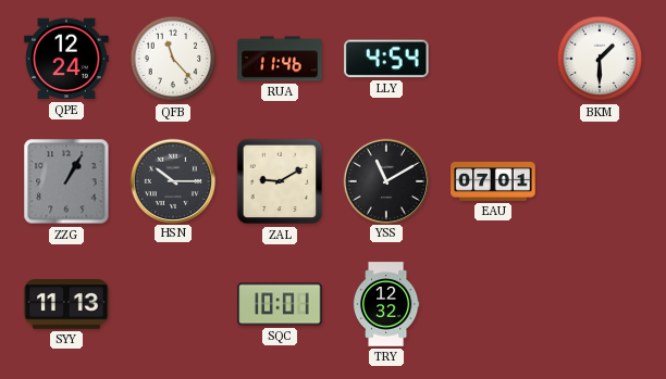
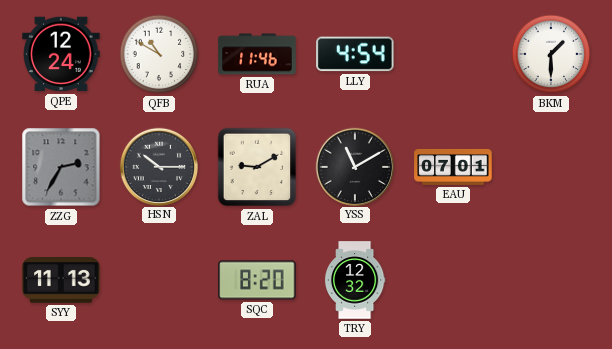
QFB: 11:23 -> 10:50 (159, 54)
ZZG: 1:05 -> 2:35 (61, 167)
SQC: 10:01 -> 8:20 (257, 280)
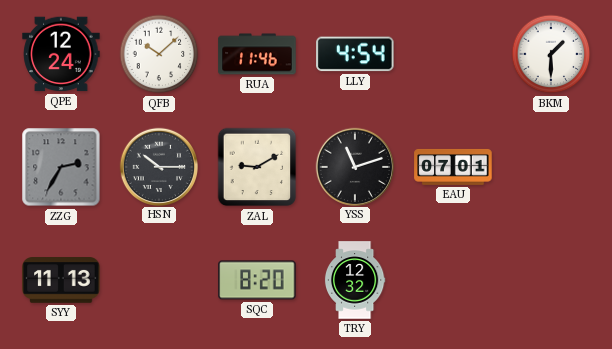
QFB: 10:50 -> 10:08 (159, 54)
YSS: 11:10 -> 11:12 (354, 166)
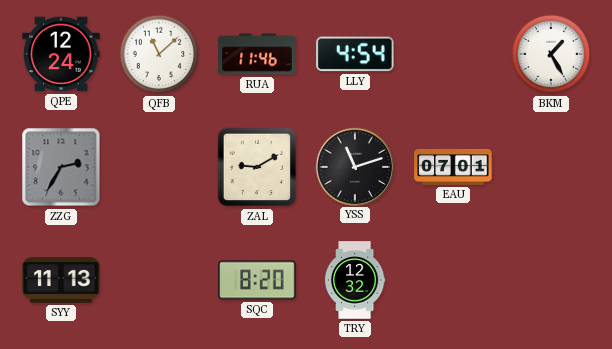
QFB: 10:08 -> 11:08 (159, 54)
BKM: 1:30 -> 1:25 (551, 54)
HSN: 10:15 -> none (158, 166)
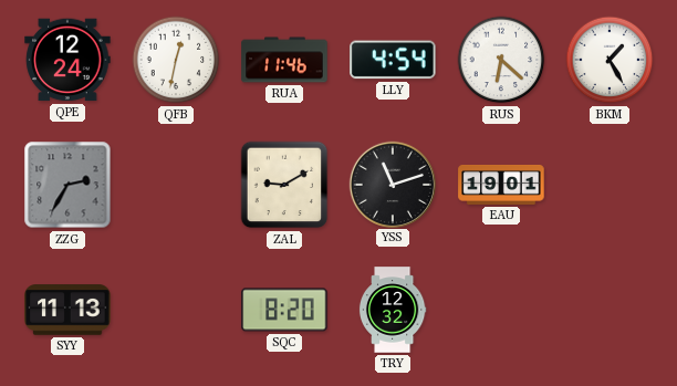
QFB: 11:08 -> 12:32 (176, 60)
RUS: none -> 6:22 (501, 60)
EAU: 07:01 -> 19:01 (501, 185)
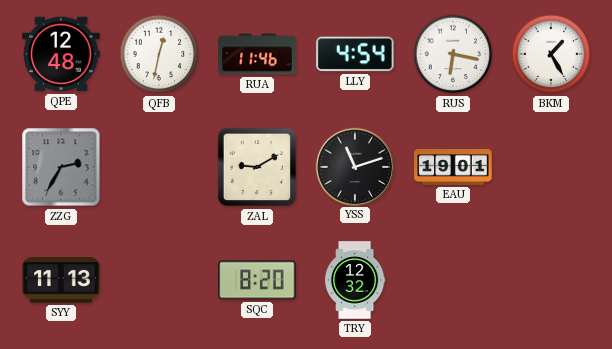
QPE: 12:24 -> 12:48 (61, 54)
RUS: 6:22 -> 6:17 (453, 54)
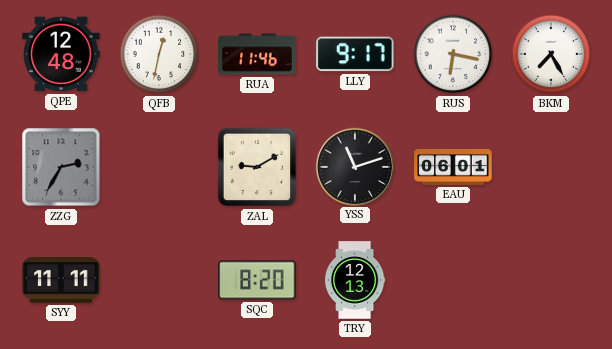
LLY: 4:54 -> 9:17 (355, 54)
BKM: 1:25 -> 7:25 (551, 54)
EAU: 19:01 -> 06:01 (453, 167)
SYY: 11:13 -> 11:11 (61, 280)
TRY: 12:32 -> 12:13 (355, 280)
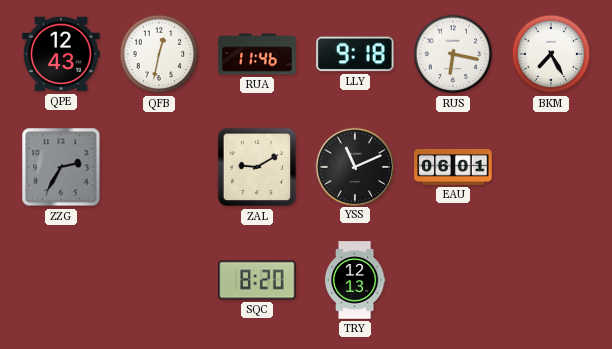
QPE: 12:48 -> 12:43 (61, 54)
LLY: 9:17 -> 9:18 (355, 54)
YSS: 11:12 -> 11:11 (354, 166)
SYY: 11:11 -> none (61, 280)
